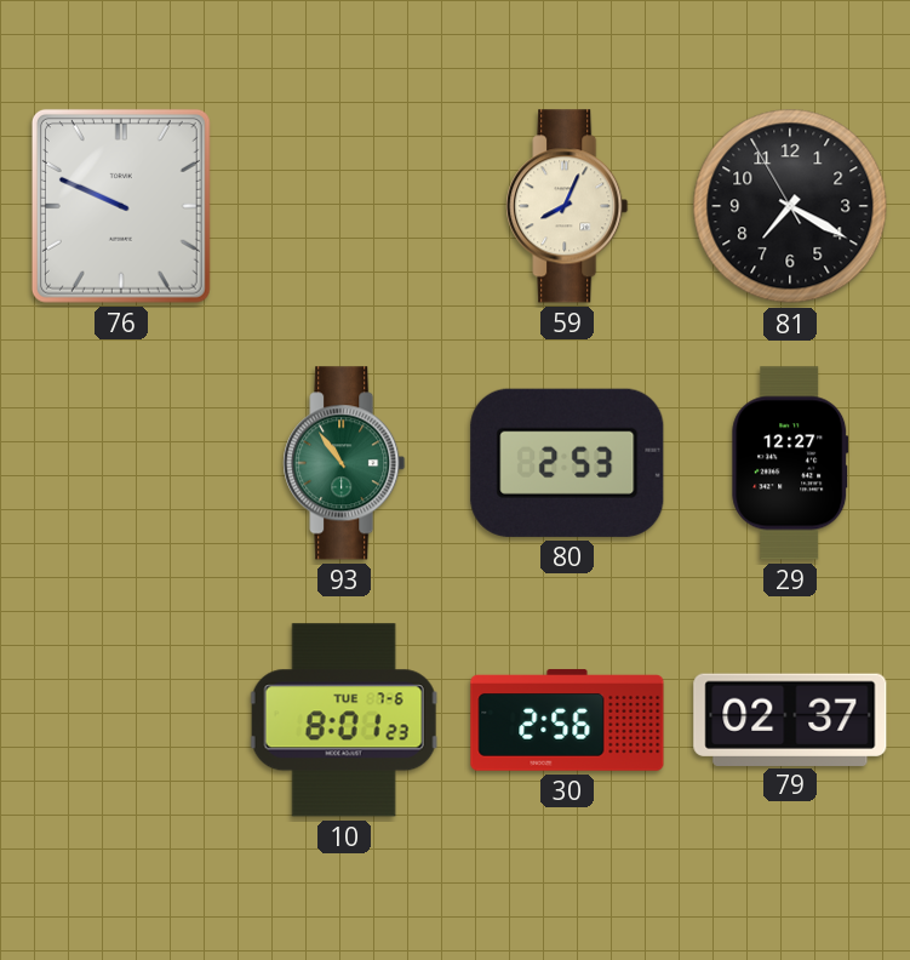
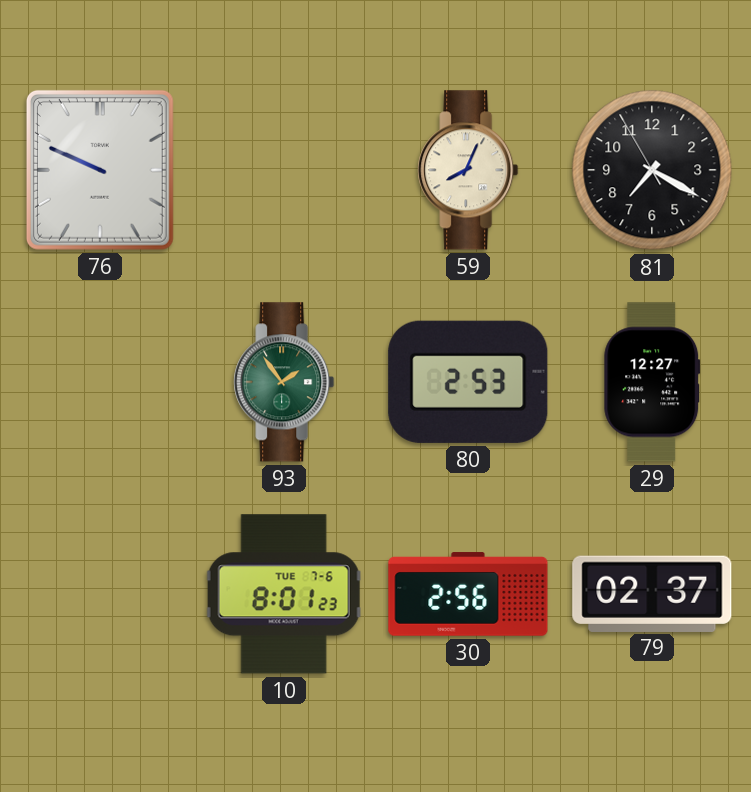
93: 10:54 -> 1:54 (284, 382)
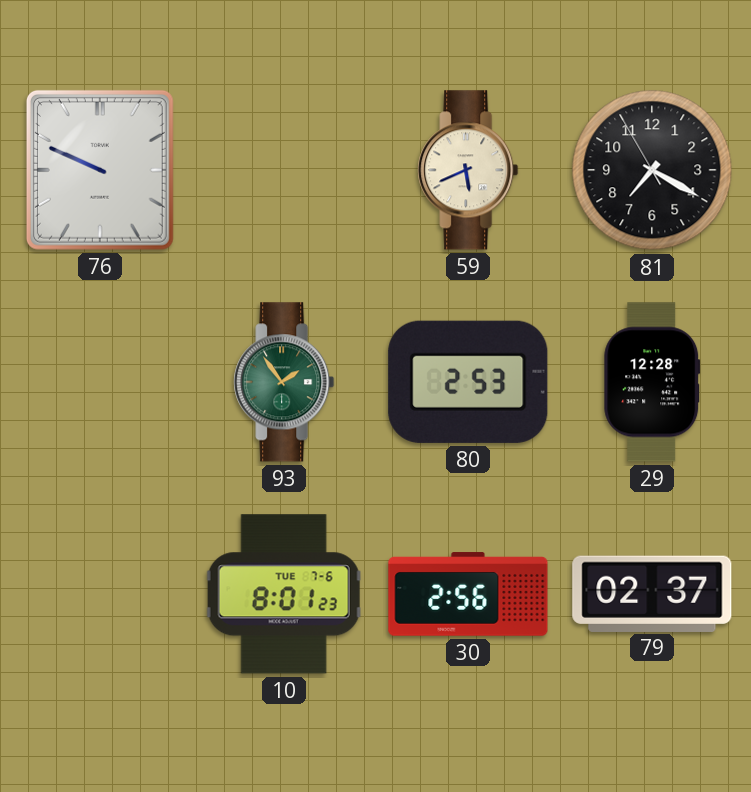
59: 8:04 -> 5:41 (468, 170)
29: 12:27 -> 12:28 (652, 382)
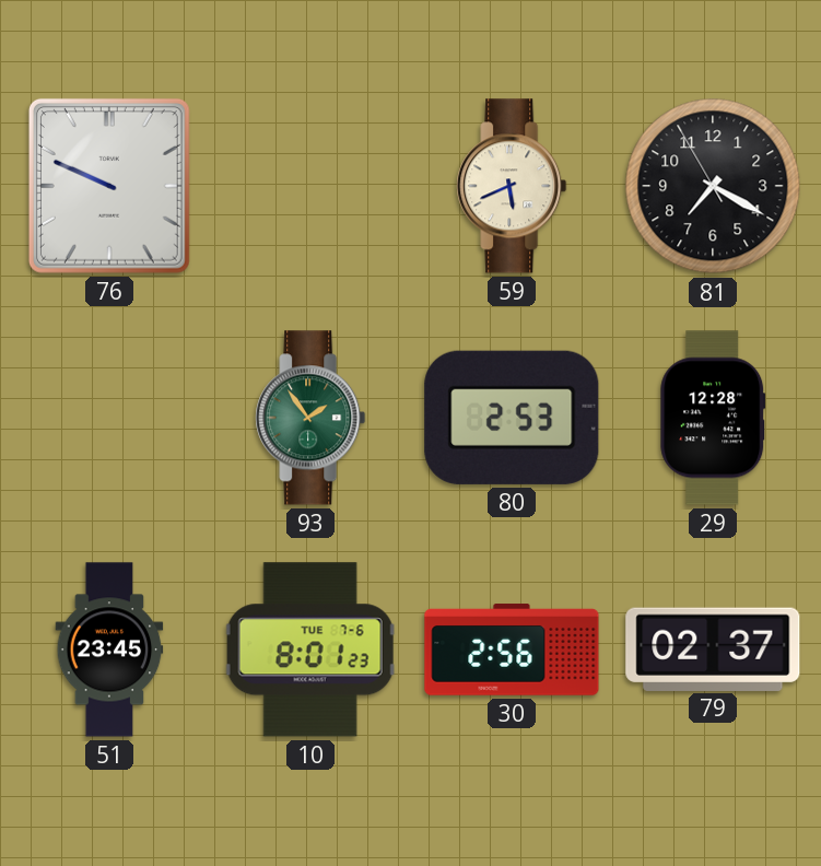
51: none -> 23:45 (109, 649)
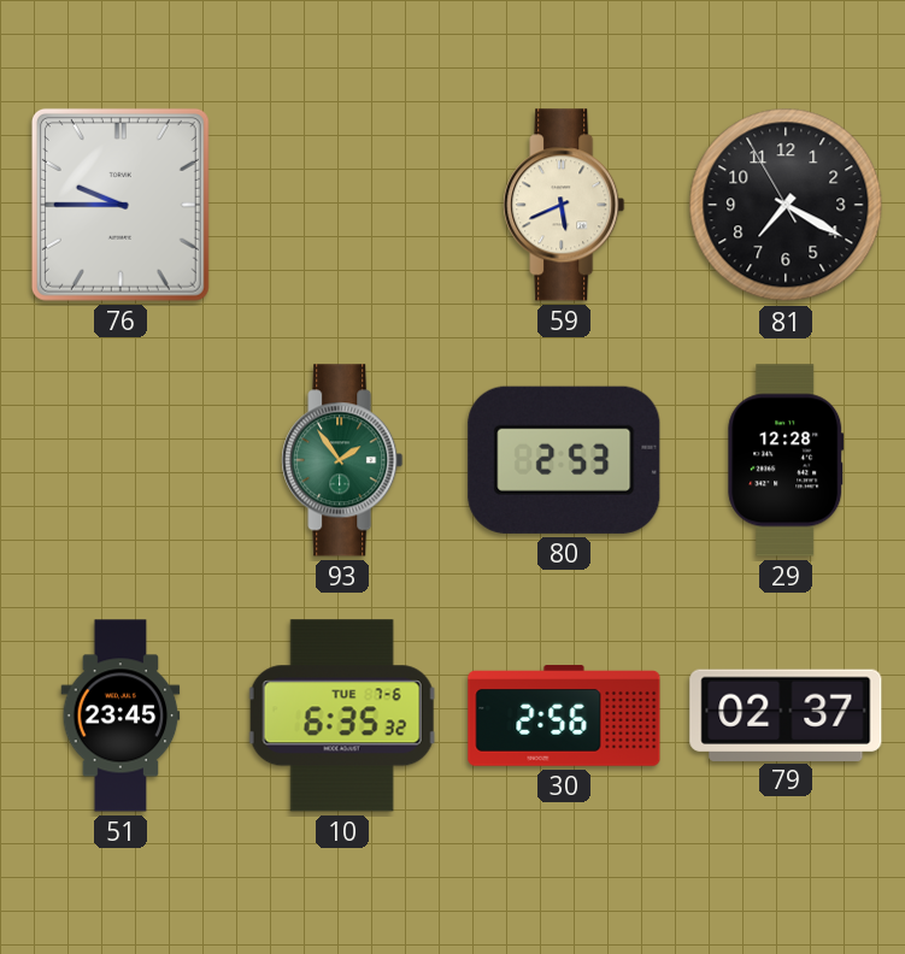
76: 9:49 -> 9:45 (121, 205)
10: 8:01 -> 6:35 (342, 715)
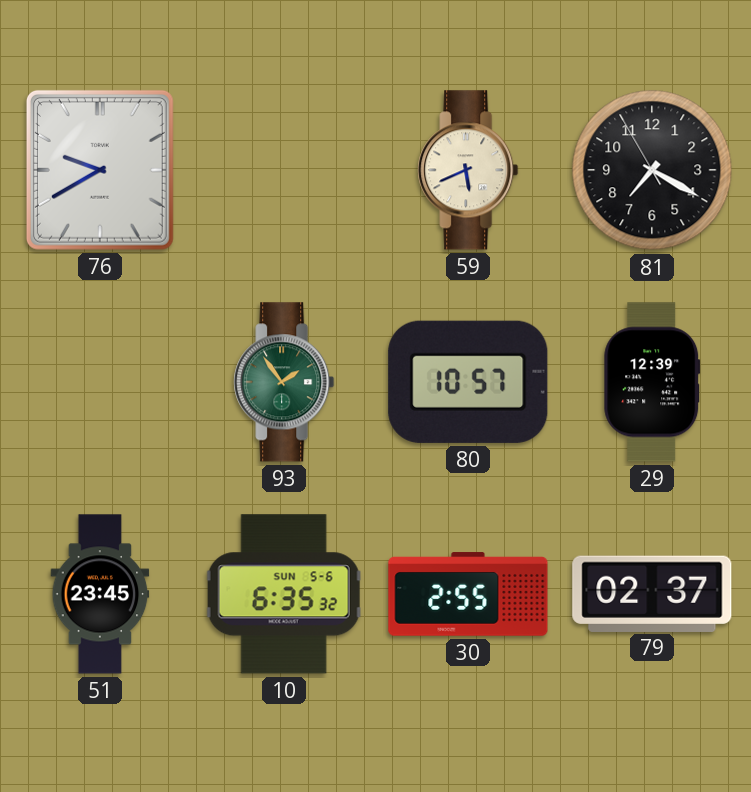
76: 9:45 -> 9:40 (100, 170)
80: 2:53 -> 10:57 (468, 382)
29: 12:28 -> 12:39 (652, 382)
10 date: TUE 7-6 -> SUN 5-6 (284, 594)
30: 2:56 -> 2:55 (468, 594)
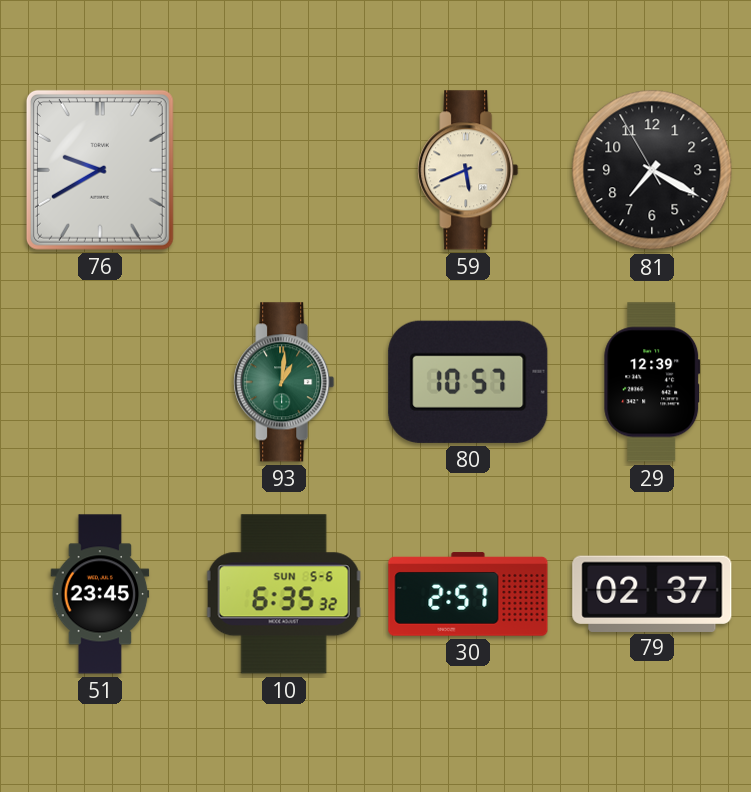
93: 1:54 -> 1:01 (284, 382)
30: 2:55 -> 2:57 (468, 594)
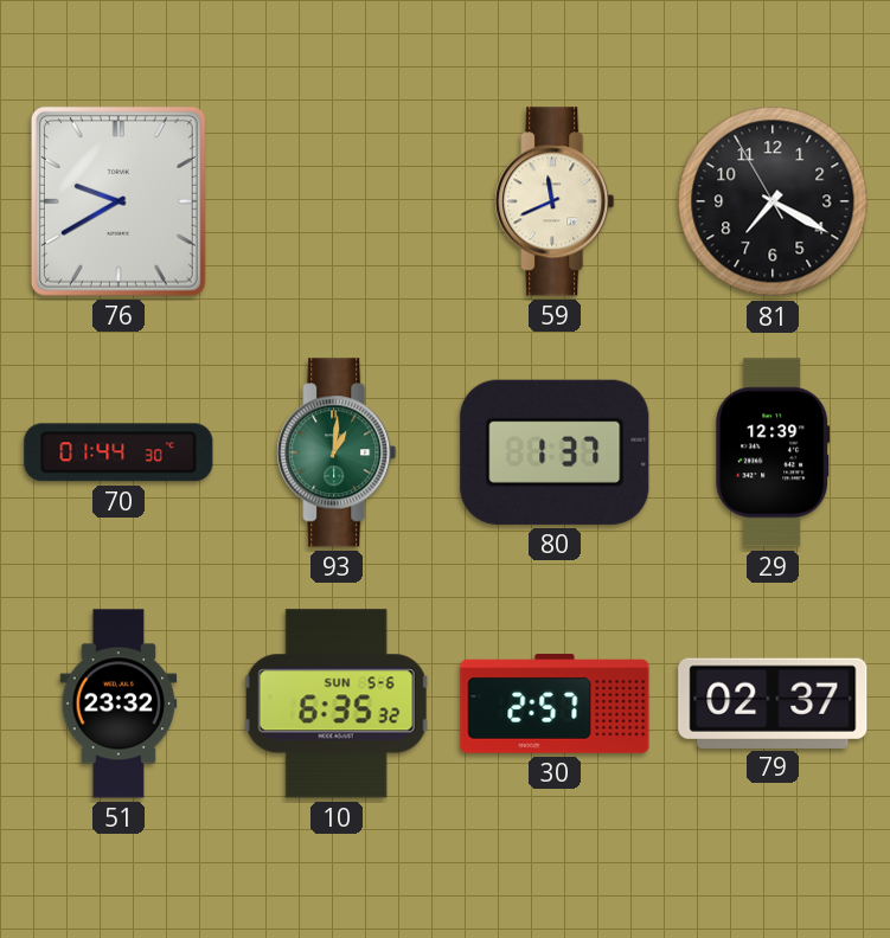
59: 5:41 -> 11:41 (555, 201)
70: none -> 01:44 (119, 452)
80: 10:57 -> 1:37 (555, 452)
51: 23:45 -> 23:32 (119, 703)
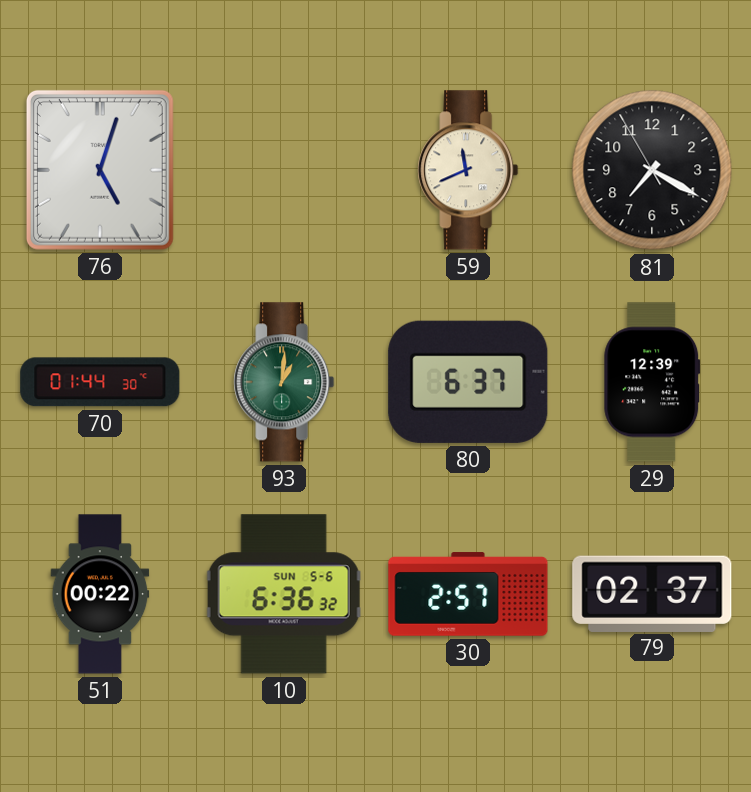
76: 9:40 -> 5:03 (100, 170)
80: 1:37 -> 6:37 (468, 382)
51: 23:32 -> 00:22 (100, 594)
10: 6:35 -> 6:36 (284, 594)
